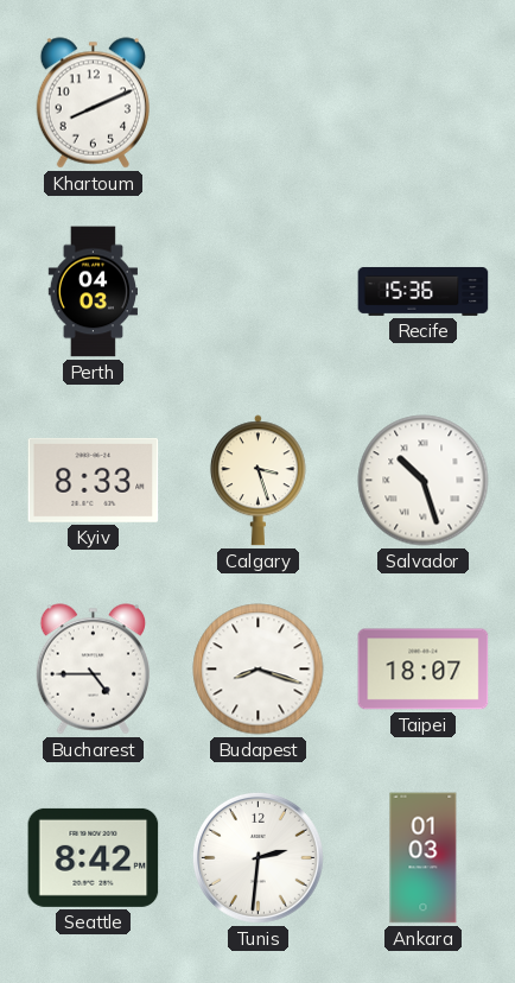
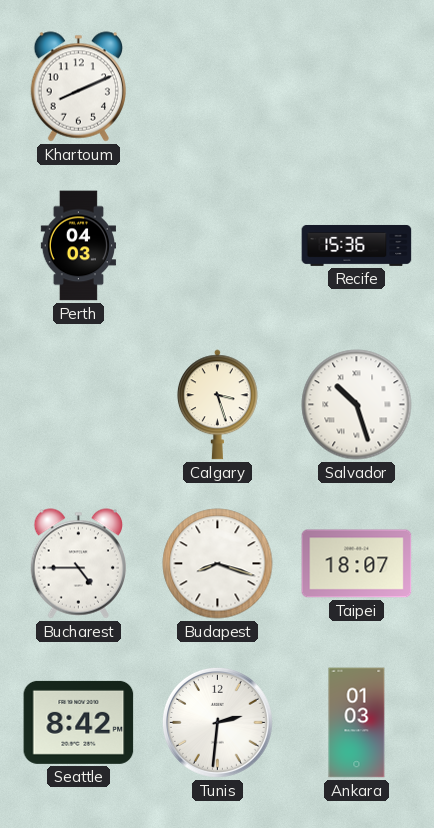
Kyiv: 8:33 -> none (94, 480)
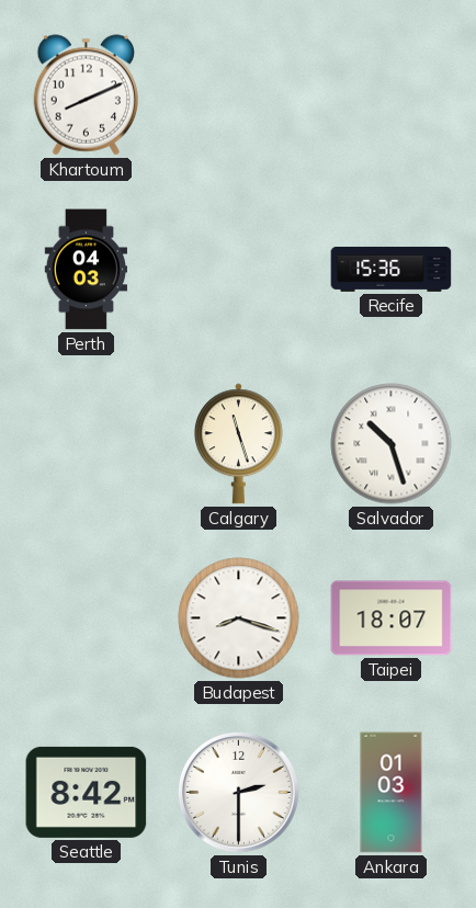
Calgary: 3:27 -> 11:27 (238, 444)
Bucharest: 4:45 -> none (78, 564)
Tunis: 2:31 -> 2:30 (238, 792)
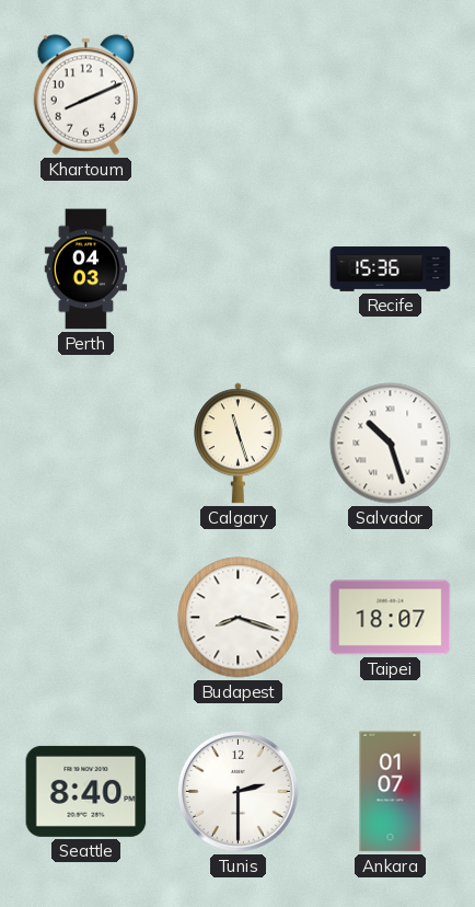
Seattle: 8:42 -> 8:40 (86, 791)
Ankara: 01:03 -> 01:07 (391, 792)
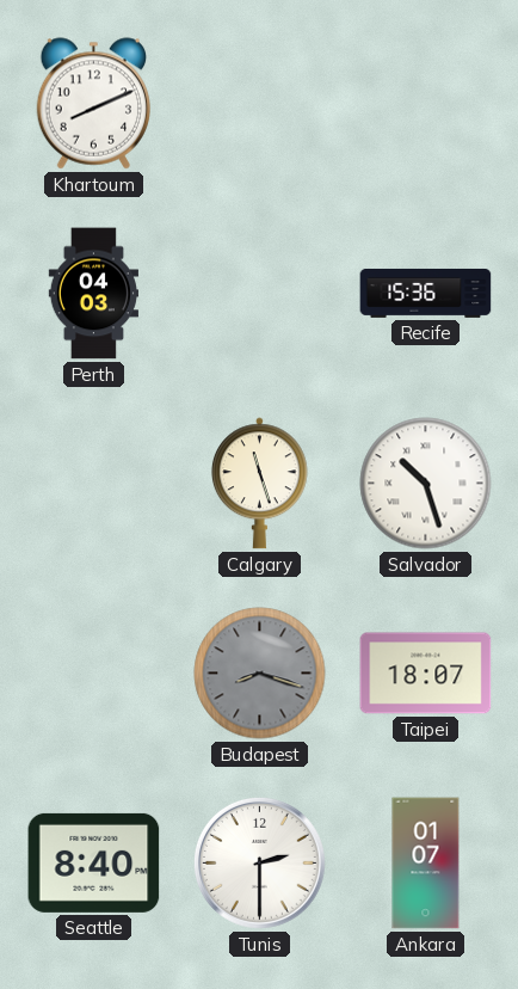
Budapest dial: white -> grey (260, 674)
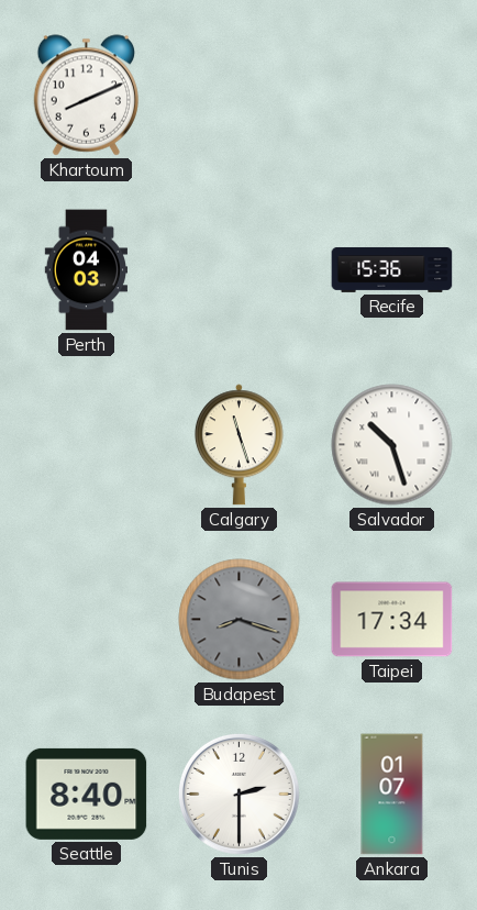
Taipei: 18:07 -> 17:34 (392, 620)
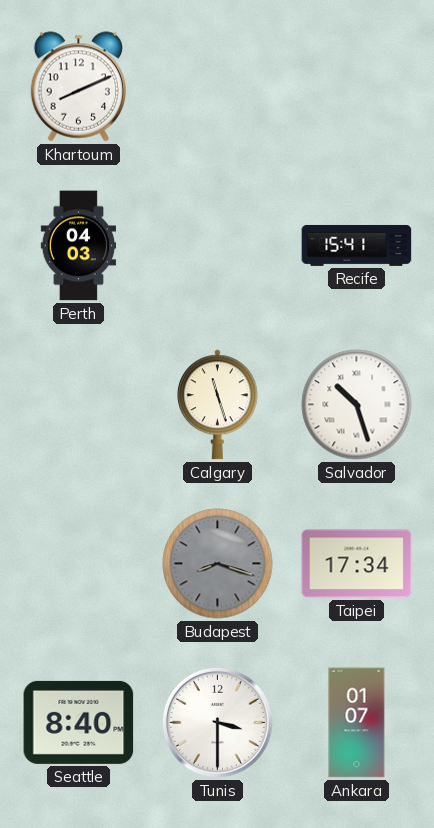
Recife: 15:36 -> 15:41 (357, 245)
Tunis: 2:30 -> 3:30 (217, 722)
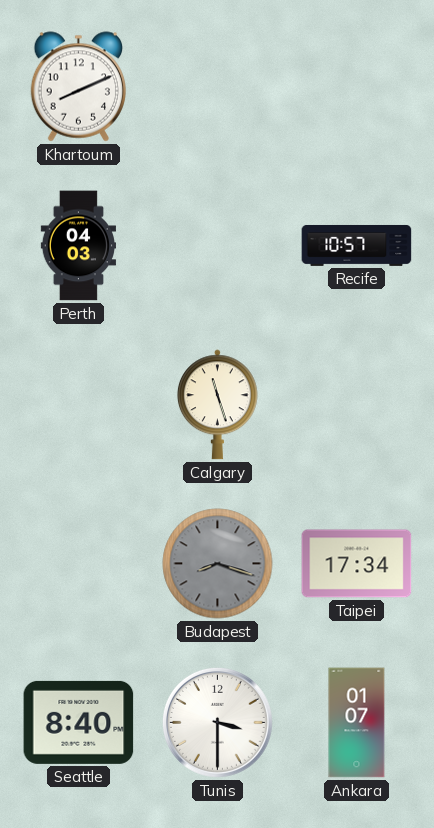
Recife: 15:41 -> 10:57 (357, 245)
Salvador: 10:27 -> none (357, 405)
